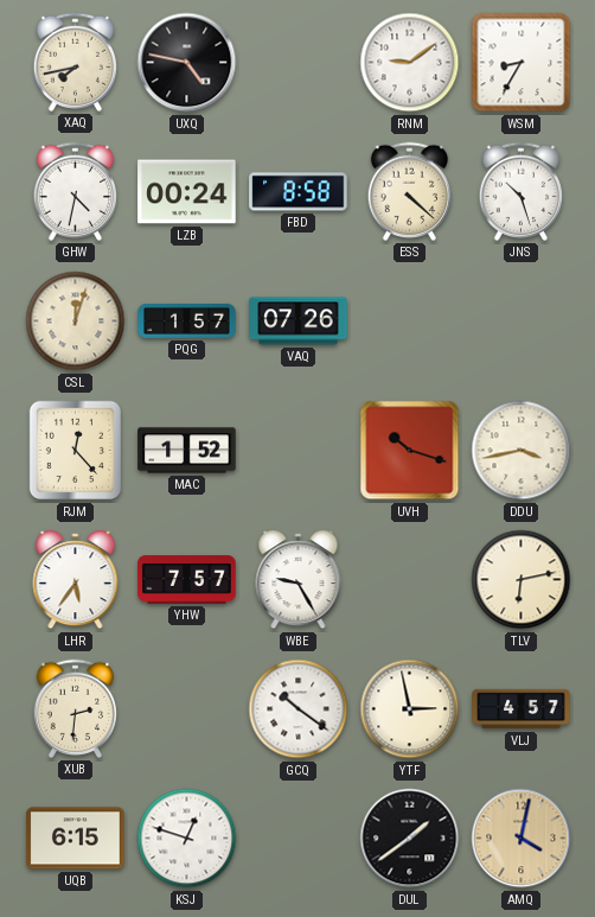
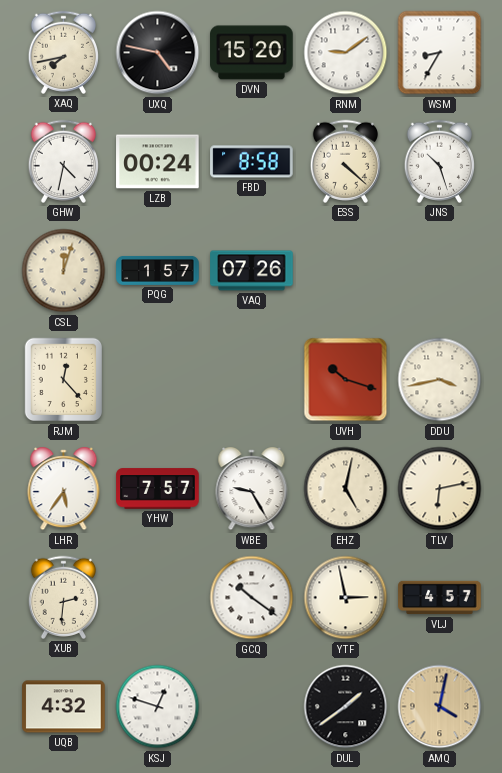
DVN: none -> 15:20 (252, 53)
MAC: 1:52 -> none (187, 451)
EHZ: none -> 5:02 (346, 489)
UQB: 6:15 -> 4:32 (64, 707)
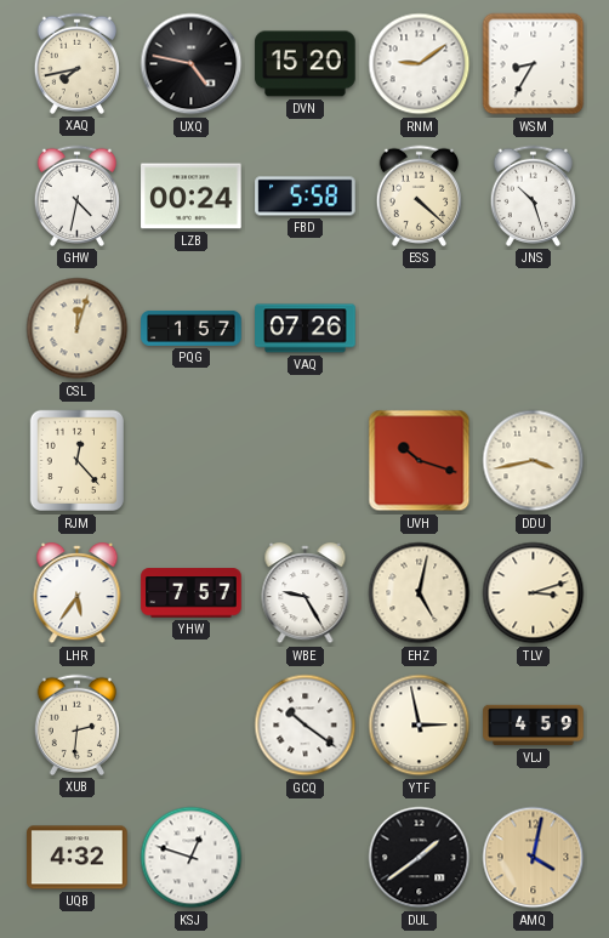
FBD: 8:58 -> 5:58 (306, 197)
TLV: 6:13 -> 3:12 (534, 593)
VLJ: 4:57 -> 4:59 (534, 726)
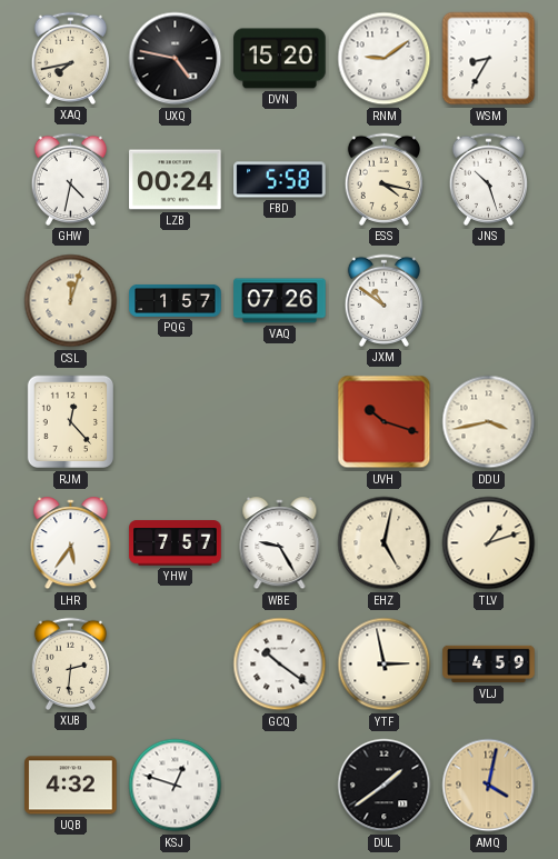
ESS: 4:22 -> 4:17 (383, 179)
JXM: none -> 10:51 (383, 300)
TLV: 3:12 -> 1:12 (489, 543)
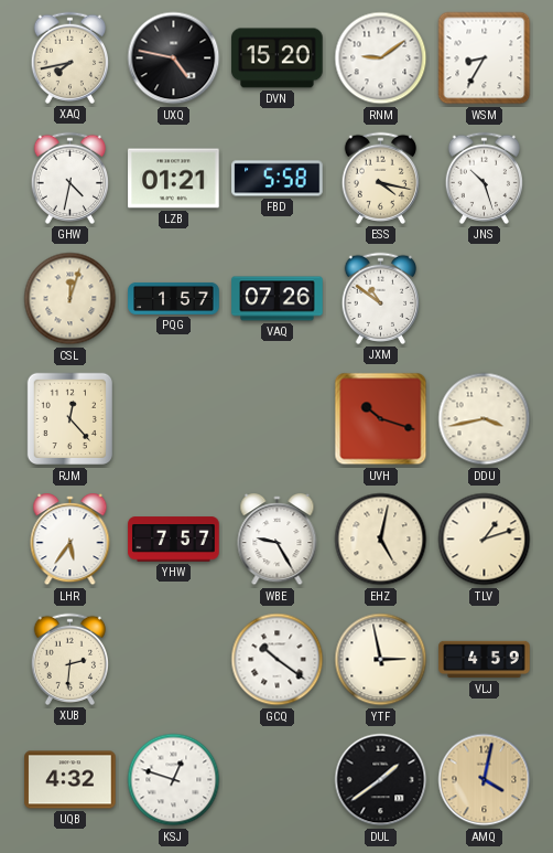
LZB: 00:24 -> 01:21 (174, 179)
